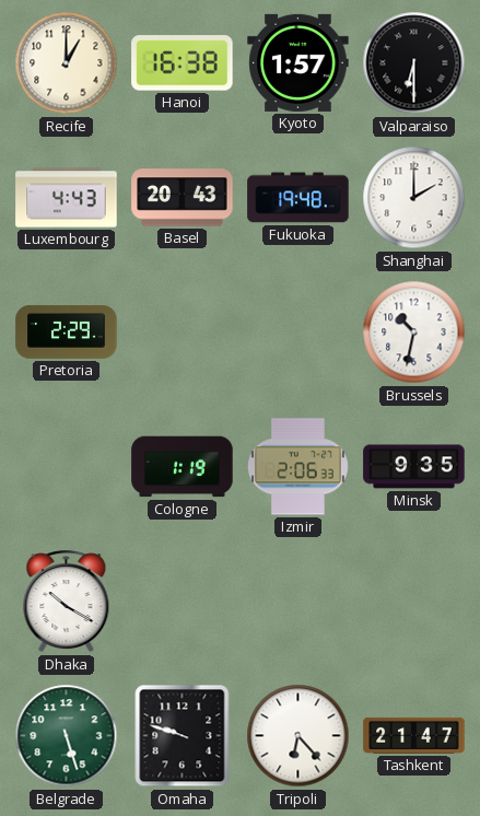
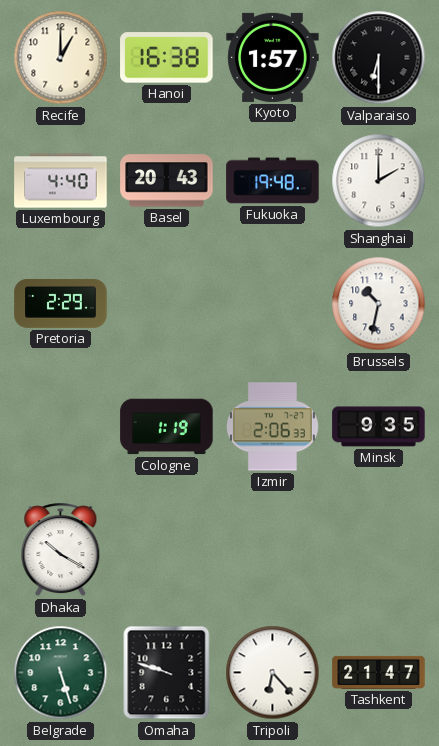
Luxembourg: 4:43 -> 4:40 (61, 181)
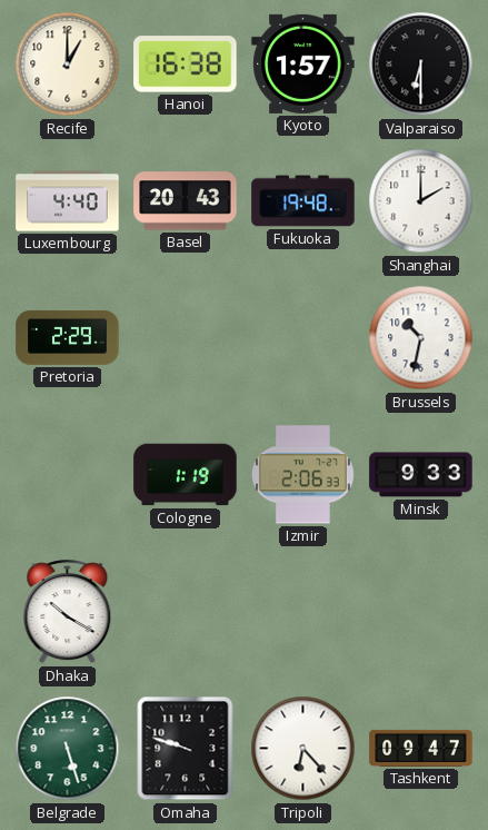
Minsk: 9:35 -> 9:33 (421, 475)
Tashkent: 21:47 -> 09:47 (421, 748)
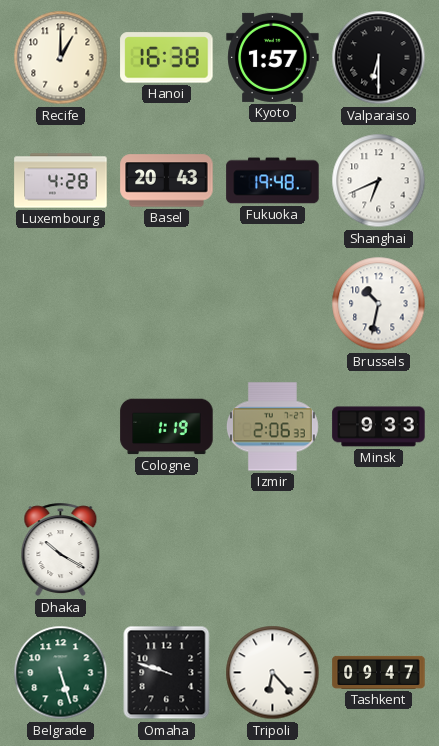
Luxembourg: 4:40 -> 4:28 (61, 181)
Shanghai: 2:00 -> 6:41 (379, 181)
Pretoria: 2:29 -> none (68, 337)
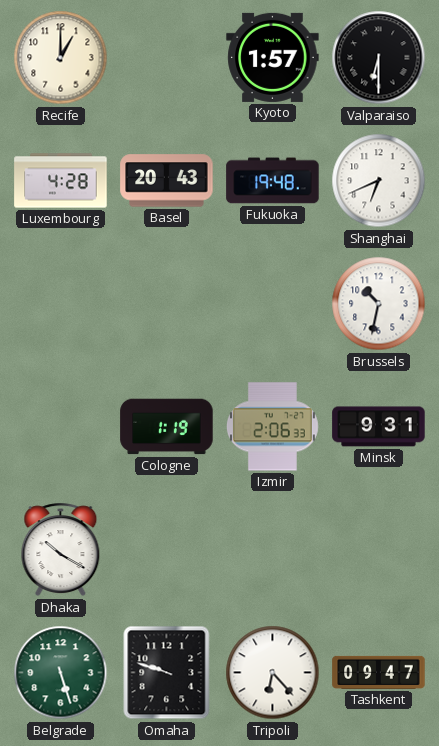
Hanoi: 16:38 -> none (167, 58)
Minsk: 9:33 -> 9:31 (379, 427)
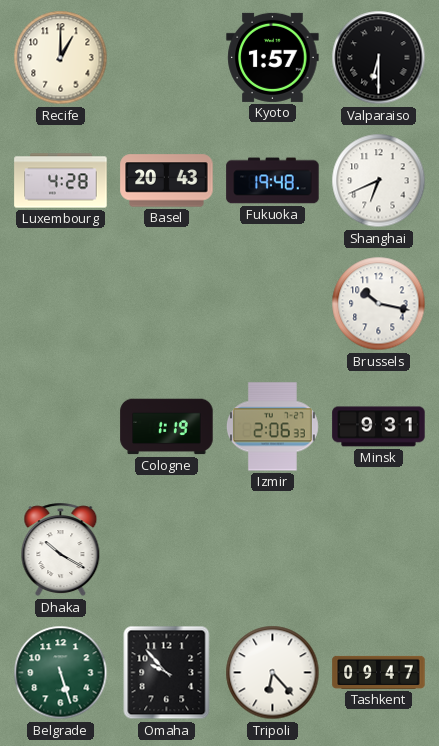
Brussels: 10:32 -> 10:17 (379, 304)
Omaha: 9:48 -> 9:53 (167, 673)
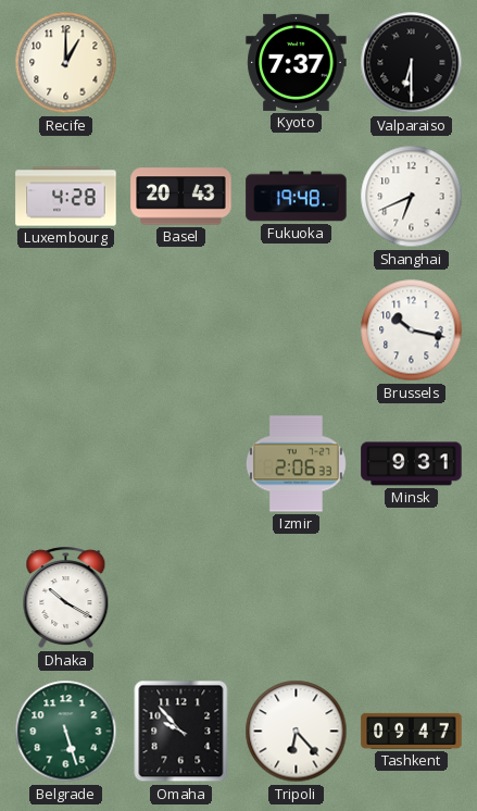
Kyoto: 1:57 -> 7:37 (297, 62)
Cologne: 1:19 -> none (167, 427)
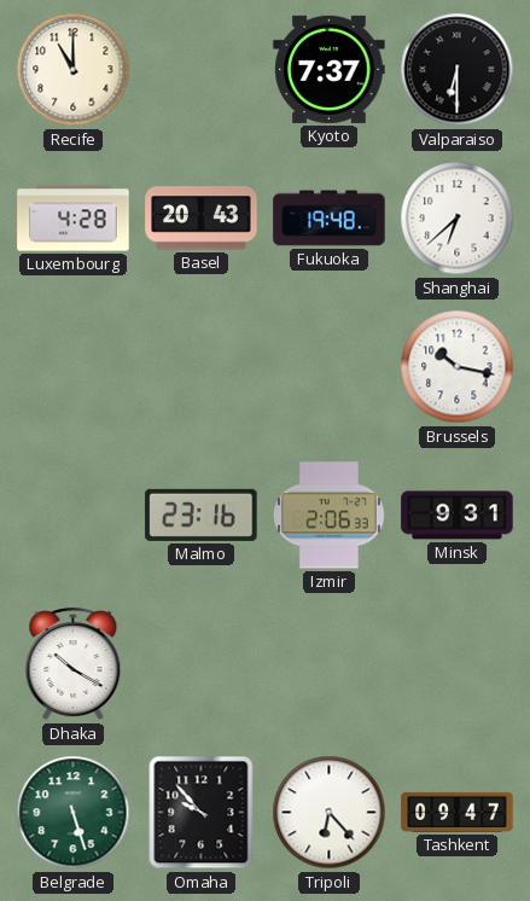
Recife: 1:00 -> 11:00 (74, 70)
Shanghai: 6:41 -> 6:38 (458, 219)
Malmo: none -> 23:16 (202, 515)
